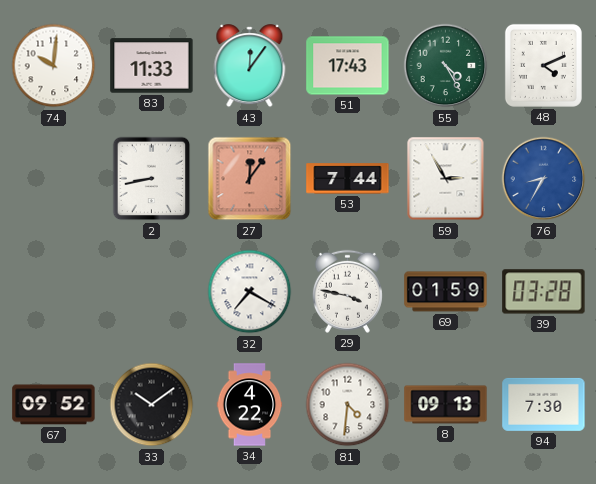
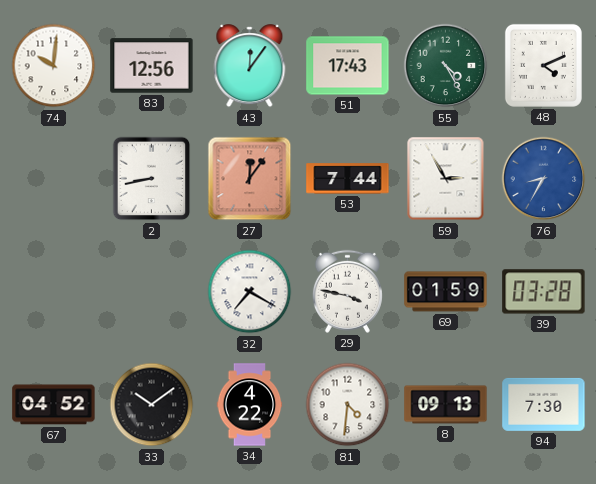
83: 11:33 -> 12:56 (152, 66)
67: 09:52 -> 04:52 (54, 405)
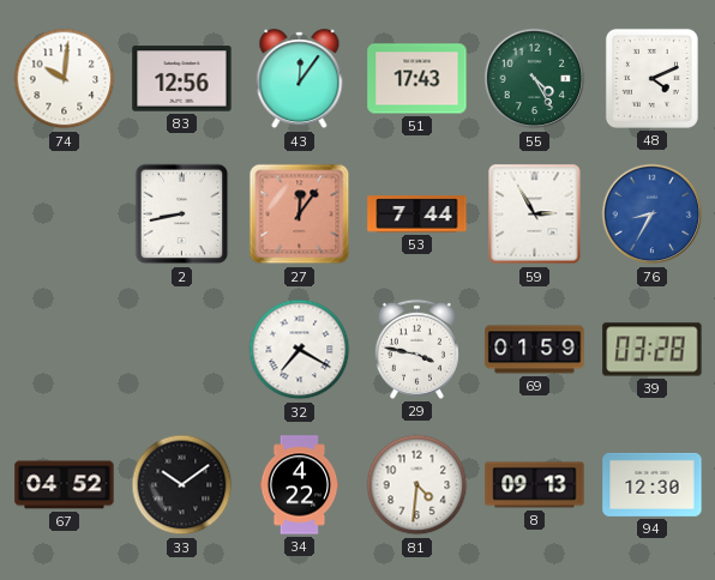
94: 7:30 -> 12:30 (653, 484)
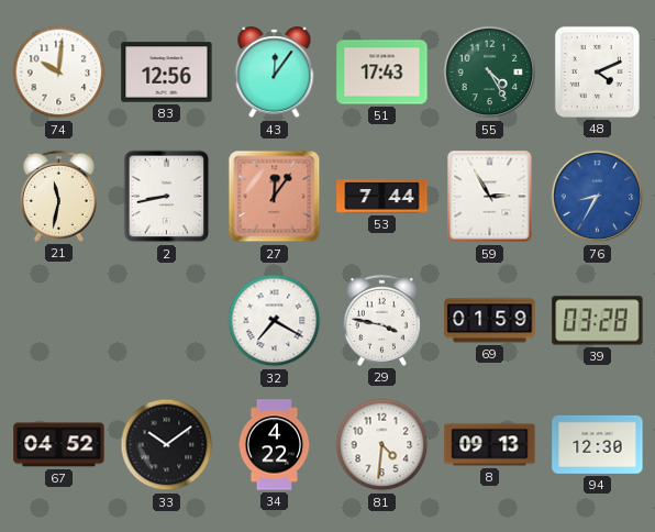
21: none -> 11:32 (58, 196)
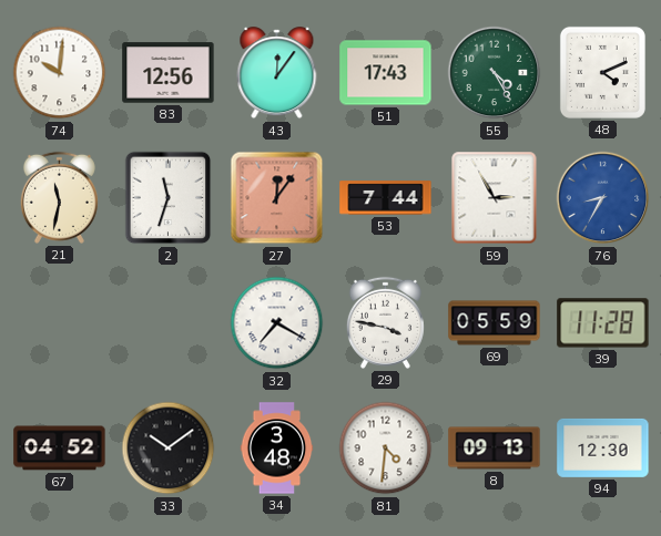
2: 8:43 -> 11:33 (169, 198)
69: 01:59 -> 05:59 (495, 323)
39: 03:28 -> 11:28 (603, 323)
34: 4:22 -> 3:48 (277, 449)
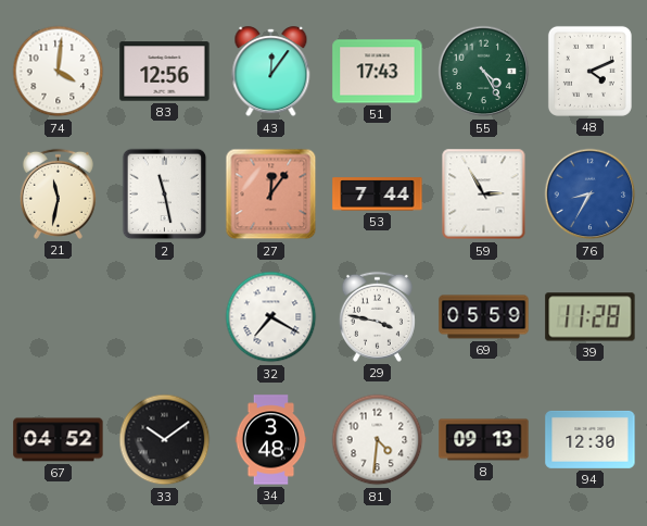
74: 10:01 -> 4:01 (59, 72)
2: 11:33 -> 11:28 (165, 195)
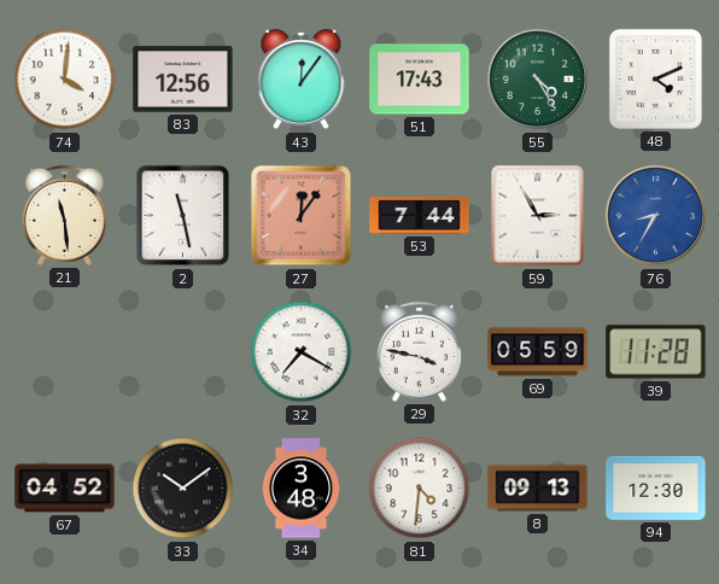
21: 11:32 -> 11:29 (64, 215)
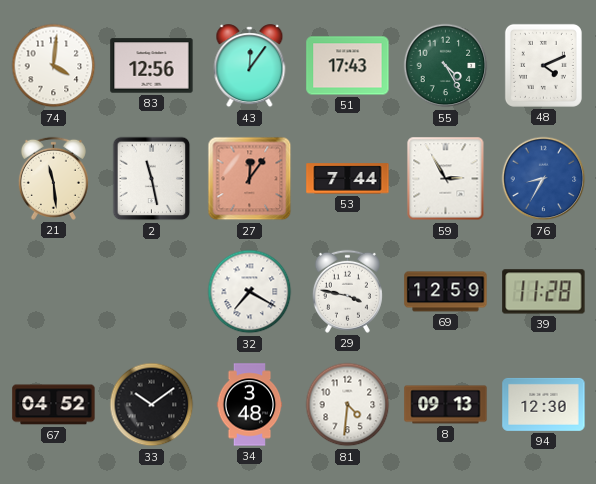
69: 05:59 -> 12:59 (446, 292)
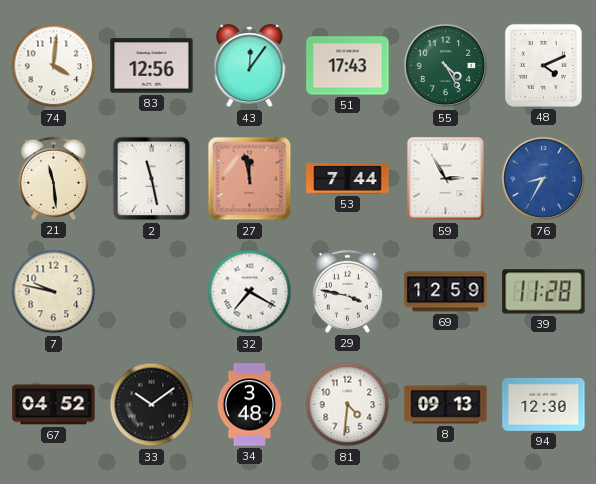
27: 12:06 -> 11:58 (250, 179)
7: none -> 9:47 (54, 292)
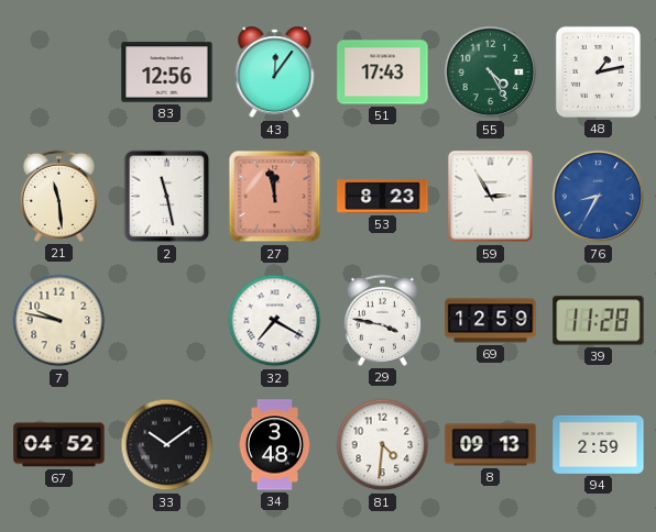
74: 4:01 -> none (54, 66)
48: 4:11 -> 1:13 (598, 71)
53: 7:44 -> 8:23 (383, 197)
94: 12:30 -> 2:59 (599, 444)
